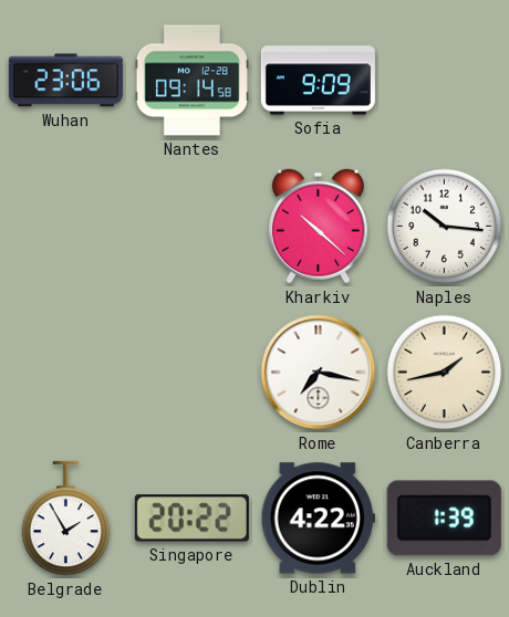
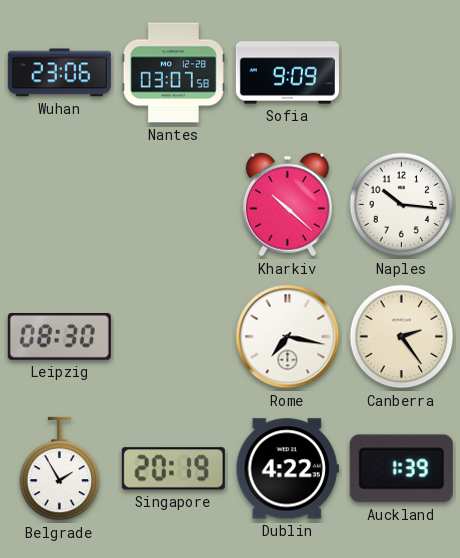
Nantes: 09:14 -> 03:07 (173, 73)
Leipzig: none -> 08:30 (59, 337)
Canberra: 1:43 -> 2:24 (402, 337)
Singapore: 20:22 -> 20:19 (173, 469)
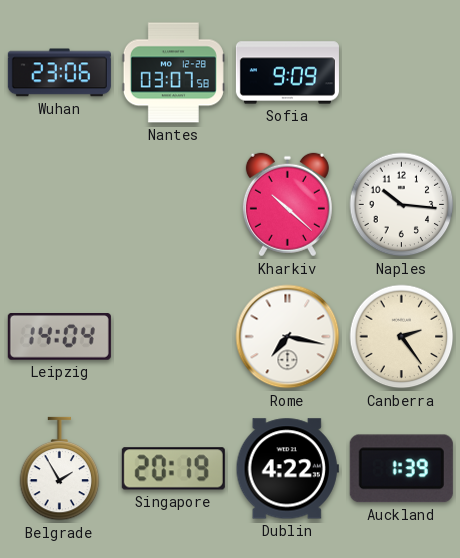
Leipzig: 08:30 -> 14:04 (59, 337)
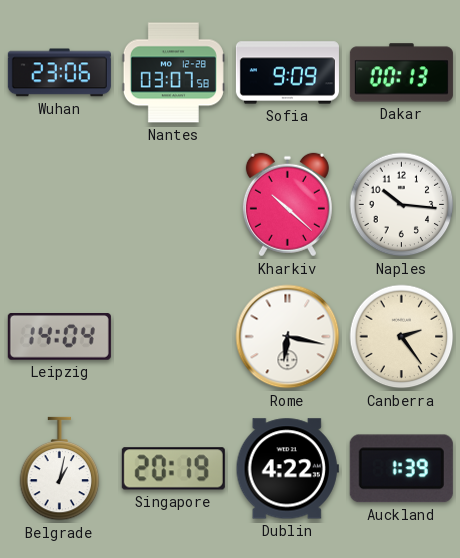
Dakar: none -> 00:13 (401, 73)
Rome: 7:17 -> 6:17 (288, 337)
Belgrade: 1:55 -> 1:02 (60, 469)
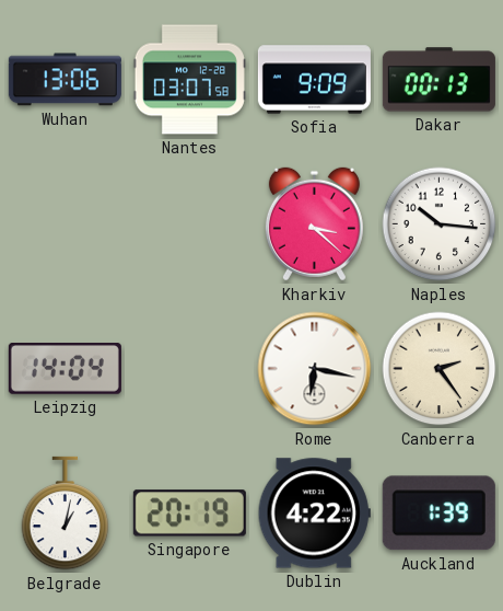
Wuhan: 23:06 -> 13:06 (65, 80)
Kharkiv: 10:22 -> 3:22 (314, 224)
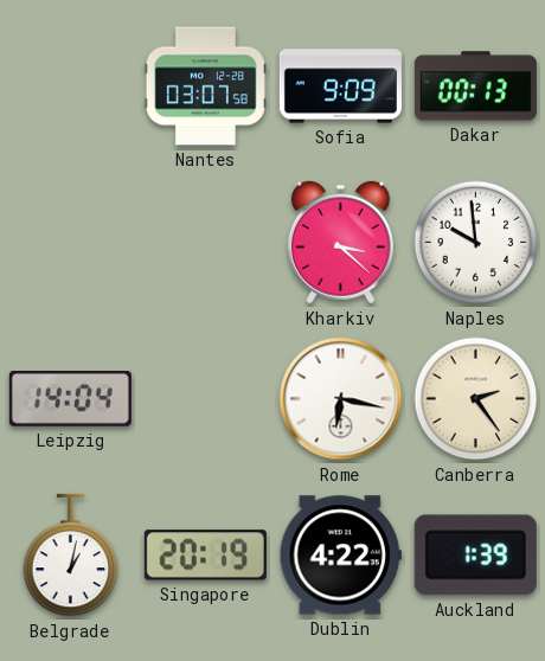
Wuhan: 13:06 -> none (65, 80)
Naples: 10:16 -> 9:59 (476, 243)
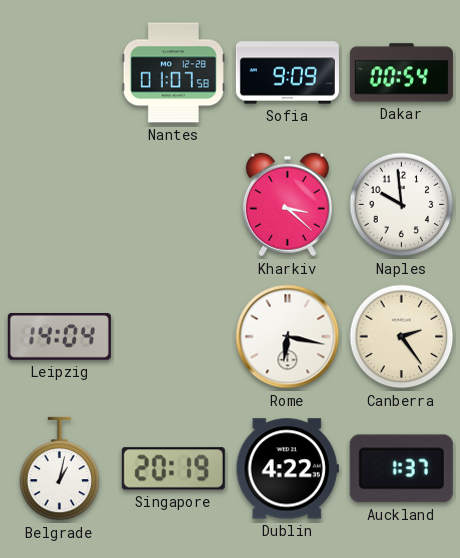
Nantes: 03:07 -> 01:07 (173, 73)
Dakar: 00:13 -> 00:54 (401, 73)
Auckland: 1:39 -> 1:37 (401, 469)
